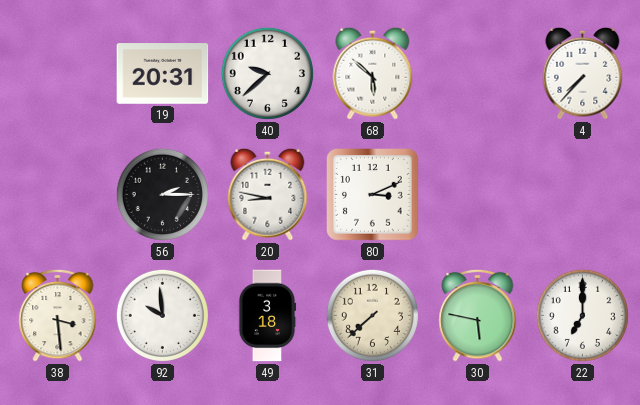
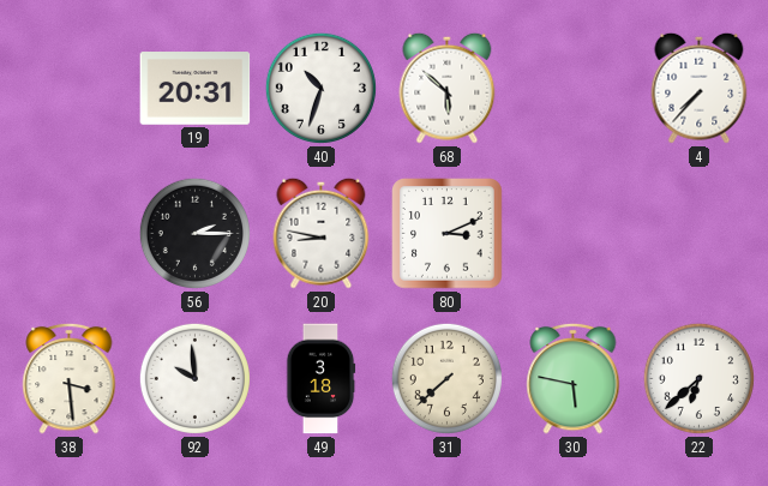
40: 9:38 -> 10:33 (320, 88)
22: 7:00 -> 6:38 (698, 378)
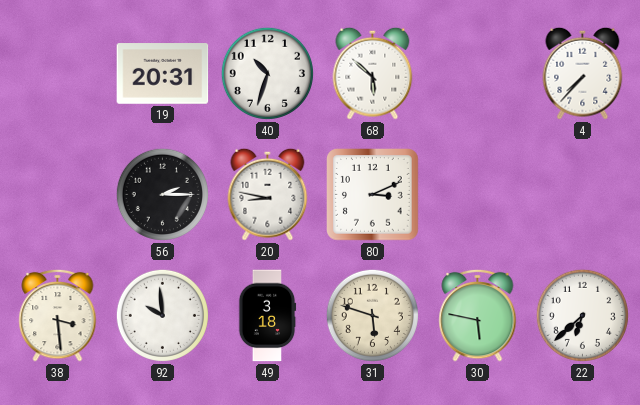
31: 7:38 -> 5:48 (372, 315)
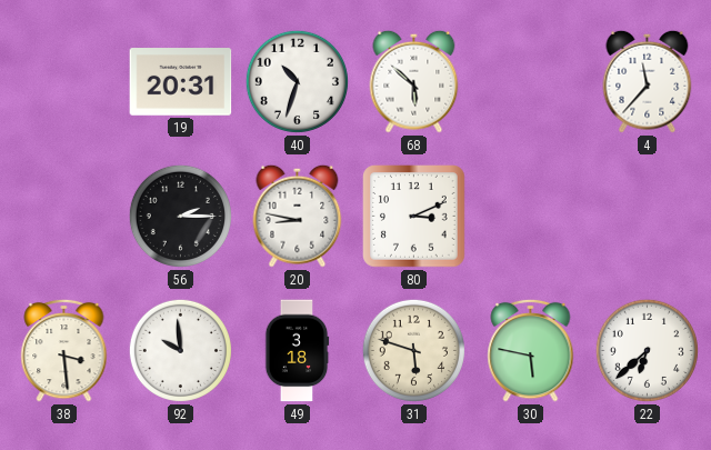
4: 7:37 -> 11:37 (648, 81)
